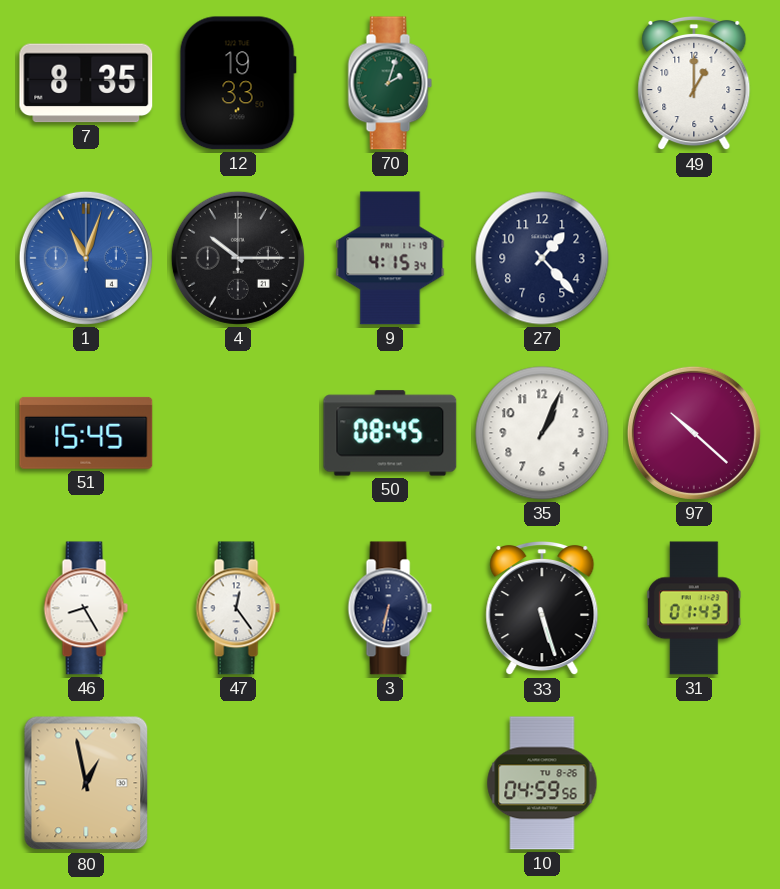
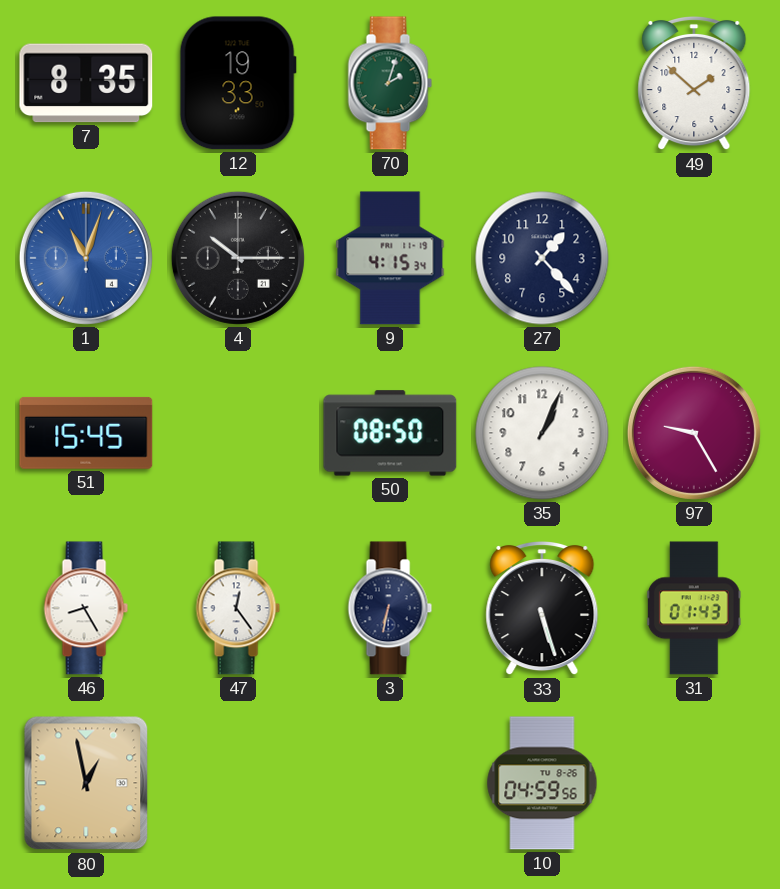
49: 1:00 -> 1:52 (694, 83)
50: 08:45 -> 08:50 (390, 433)
97: 10:22 -> 9:25 (694, 433)
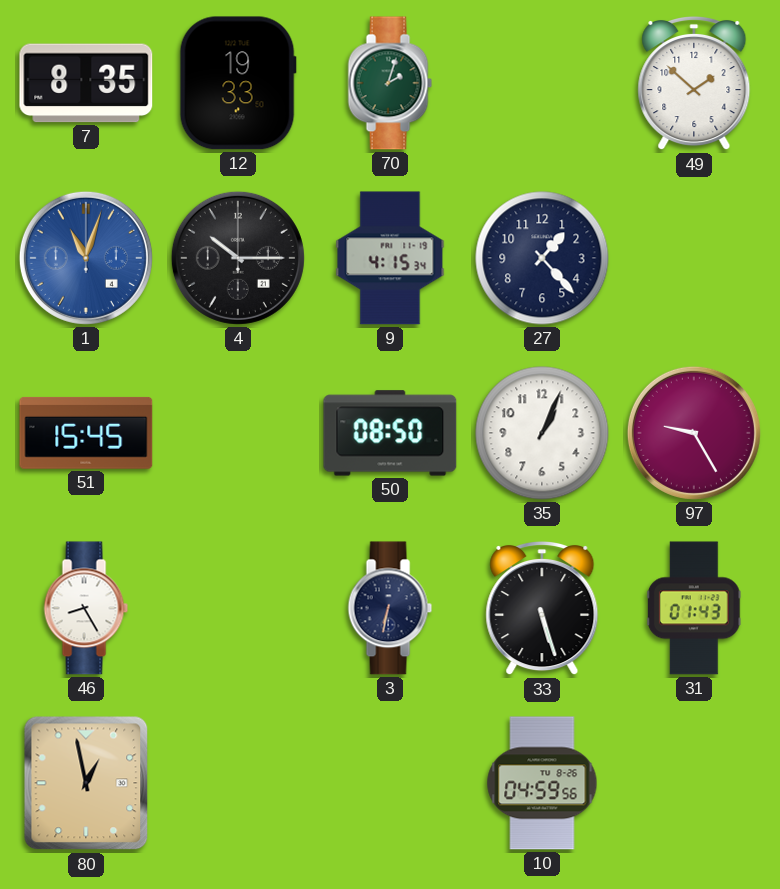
47: 12:24 -> none (238, 608)
